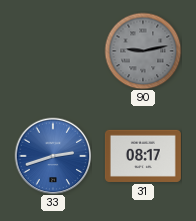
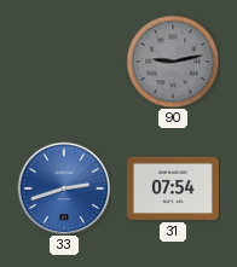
31: 08:17 -> 07:54 (173, 188)
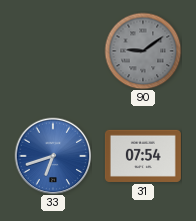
90: 9:13 -> 9:09 (143, 51)
33: 2:42 -> 6:42 (53, 156)
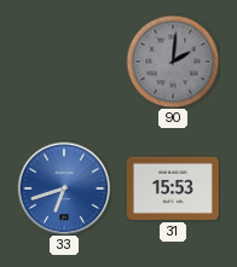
90: 9:09 -> 2:01 (173, 62)
31: 07:54 -> 15:53 (173, 188)
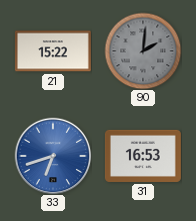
21: none -> 15:22 (53, 51)
31: 15:53 -> 16:53 (143, 156)
